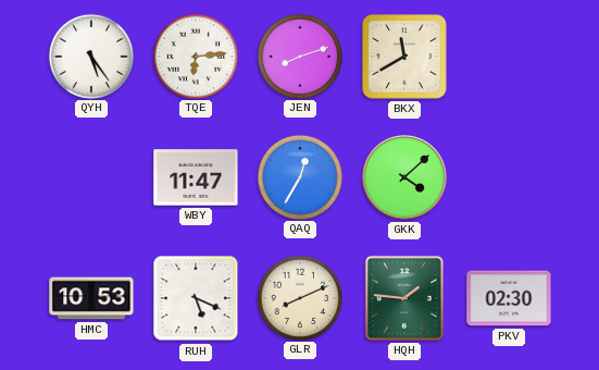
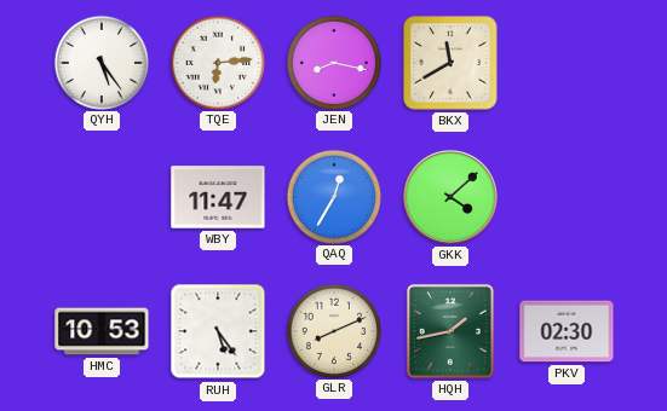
JEN: 8:12 -> 8:17 (333, 62)
RUH: 5:19 -> 5:24 (218, 331)
HQH: 1:46 -> 1:43 (450, 331)
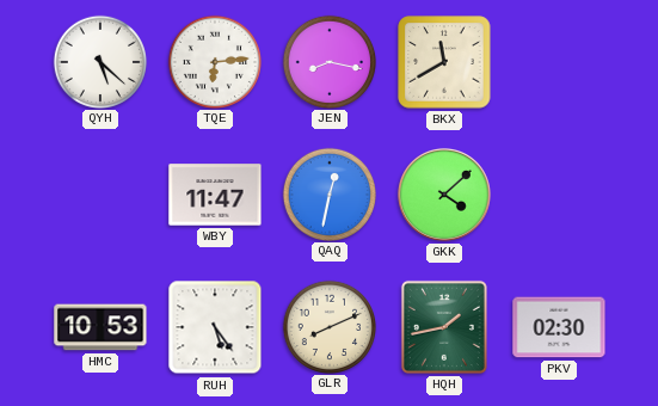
QYH: 5:24 -> 5:22 (99, 61)
QAQ: 12:35 -> 12:32 (328, 193)
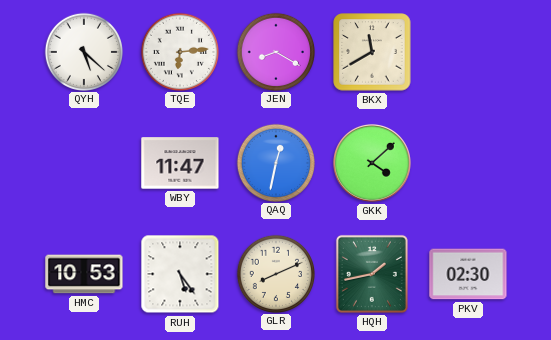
JEN: 8:17 -> 8:20 (275, 51)
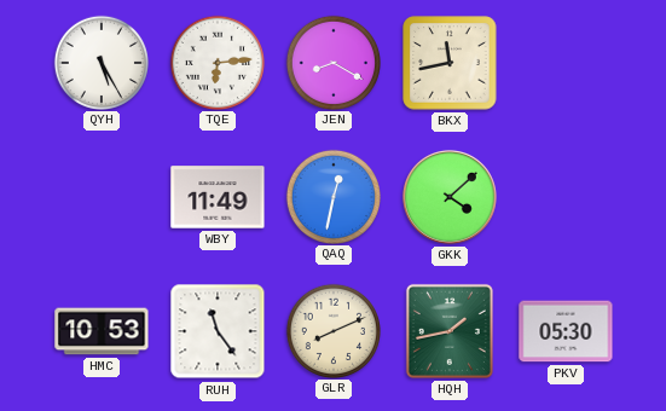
QYH: 5:22 -> 5:25 (100, 62)
BKX: 11:40 -> 11:43 (450, 63)
WBY: 11:47 -> 11:49 (218, 197)
RUH: 5:24 -> 11:24 (218, 331)
PKV: 02:30 -> 05:30 (566, 331)
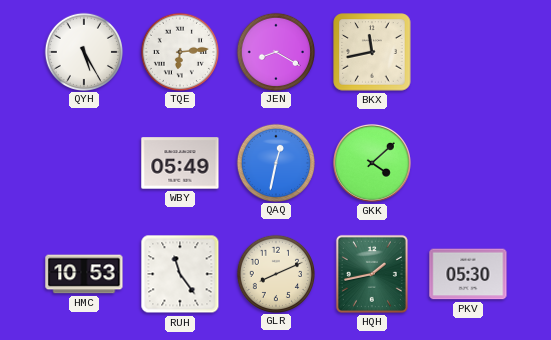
WBY: 11:49 -> 05:49 (180, 163)
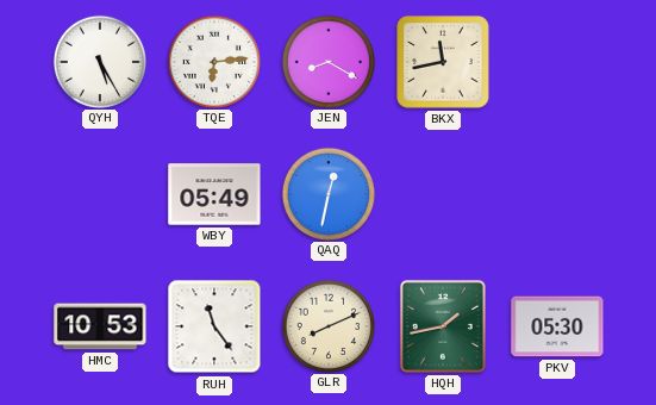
GKK: 4:08 -> none (372, 163)
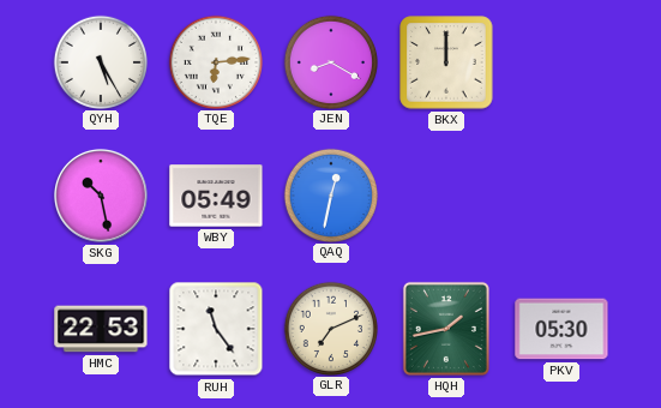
BKX: 11:43 -> 12:00 (446, 62)
SKG: none -> 10:28 (101, 196)
HMC: 10:53 -> 22:53 (101, 329)
GLR: 8:11 -> 7:11 (330, 328)
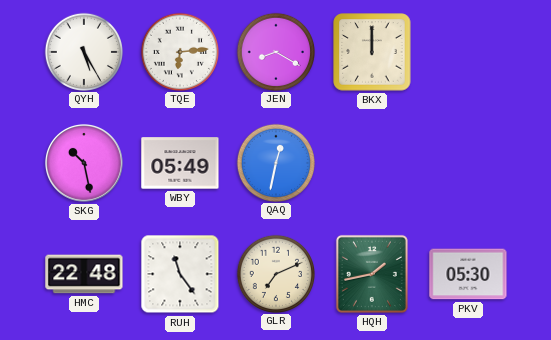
HMC: 22:53 -> 22:48 (84, 274)
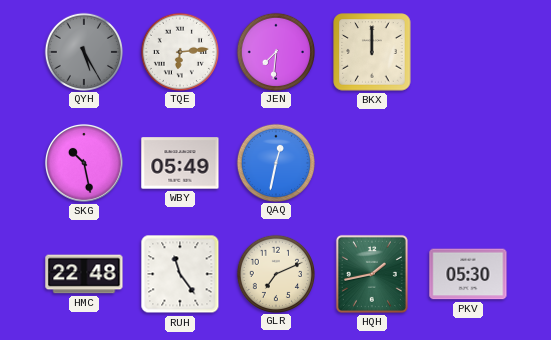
QYH dial: white -> grey (83, 51)
JEN: 8:20 -> 7:31 (275, 51)
